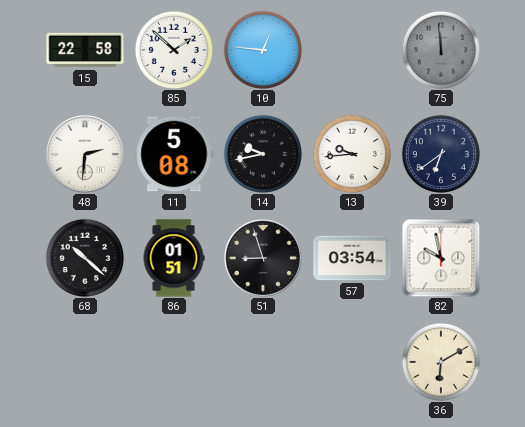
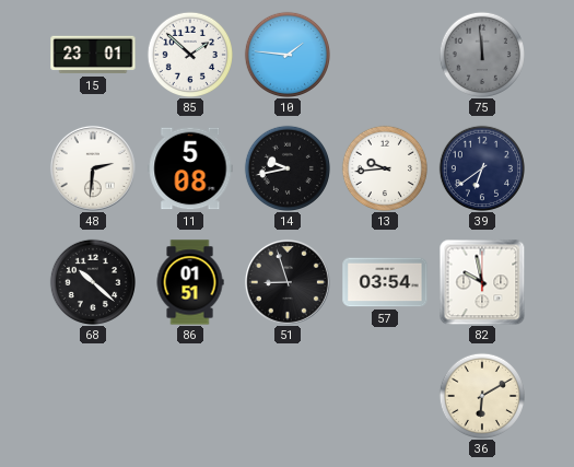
15: 22:58 -> 23:01 (93, 55)
10: 12:46 -> 1:46 (286, 54)
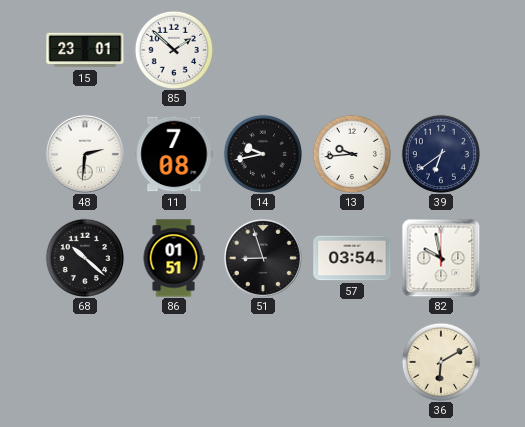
10: 1:46 -> none (286, 54)
75: 11:59 -> none (481, 54)
11: 5:08 -> 7:08 (174, 154)
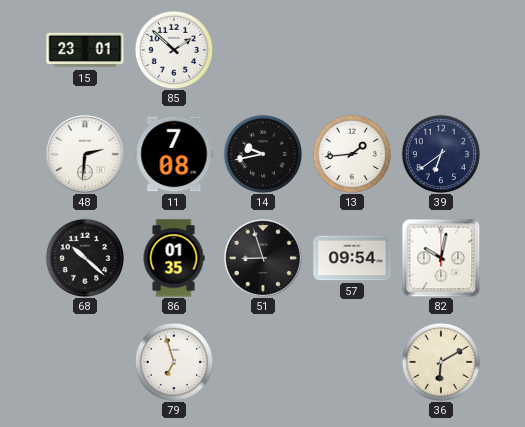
13: 9:44 -> 1:44 (351, 153)
86: 01:51 -> 01:35 (174, 258)
57: 03:54 -> 09:54 (352, 258)
82: 9:58 -> 10:02 (441, 258)
79: none -> 6:57 (173, 361)
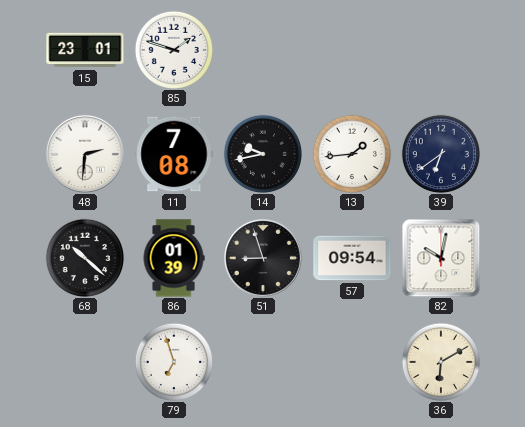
85: 1:52 -> 1:48 (173, 49)
86: 01:35 -> 01:39 (174, 258)
